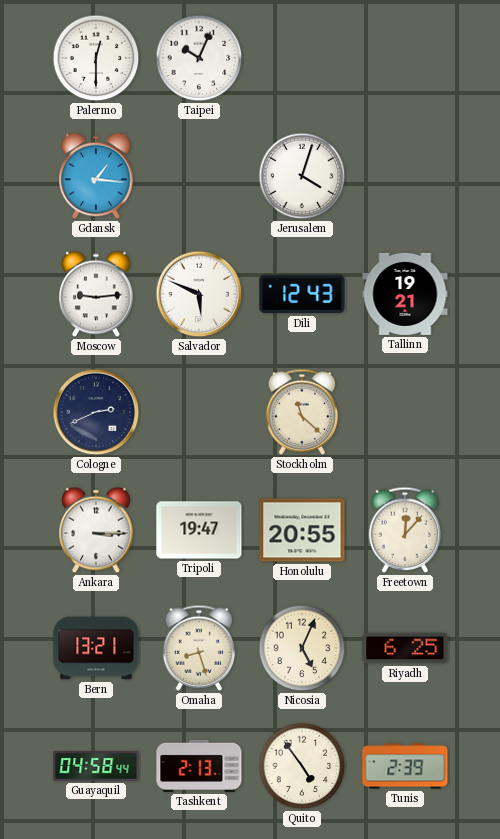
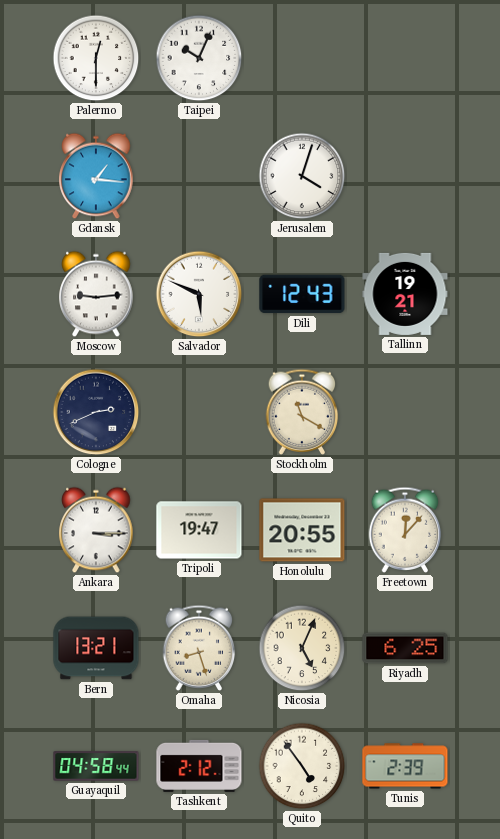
Stockholm: 11:22 -> 11:20 (302, 412)
Tashkent: 2:13 -> 2:12 (199, 766)
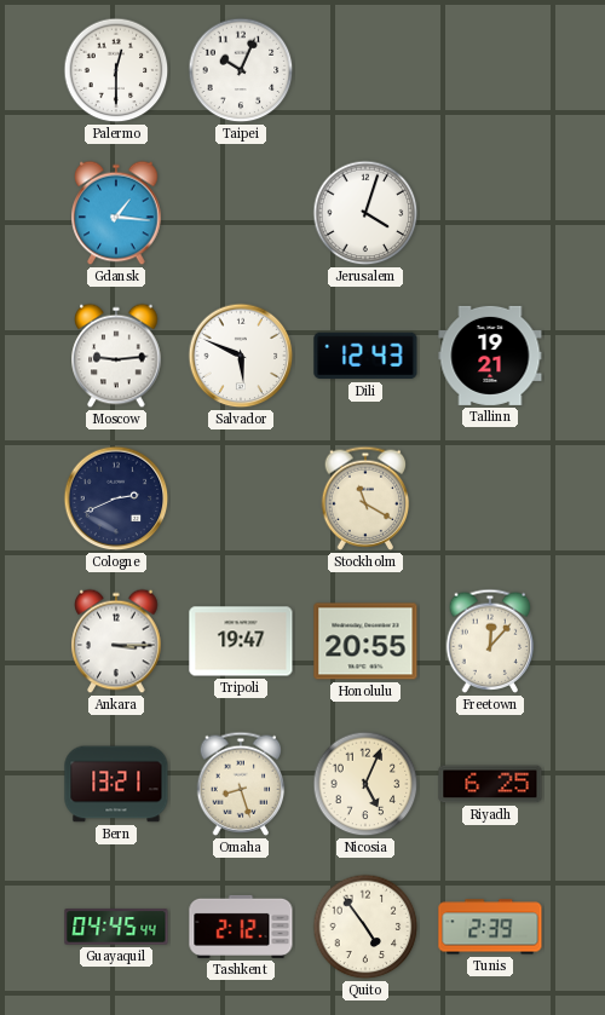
Guayaquil: 04:58 -> 04:45 (116, 927)
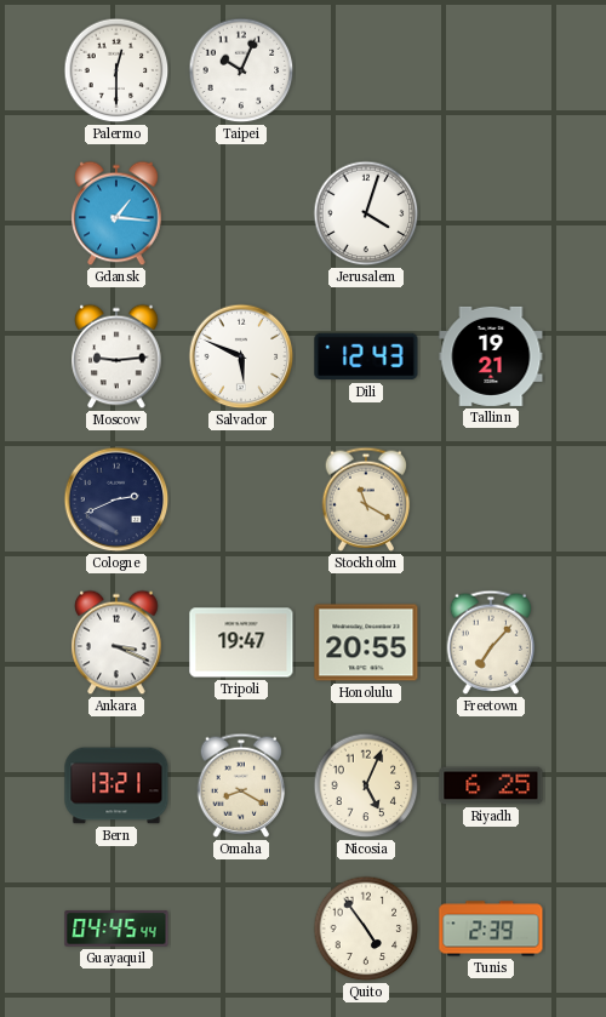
Ankara: 3:15 -> 3:19 (116, 642)
Freetown: 12:07 -> 7:07 (491, 642)
Omaha: 8:27 -> 8:20 (241, 785)
Tashkent: 2:12 -> none (241, 927)
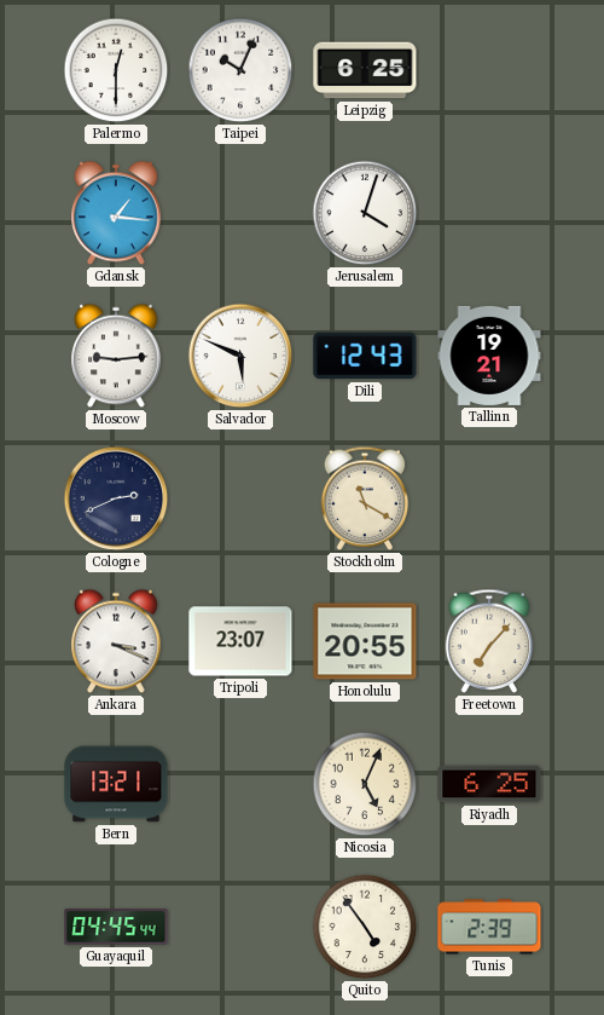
Leipzig: none -> 6:25 (365, 70)
Tripoli: 19:47 -> 23:07 (240, 641)
Omaha: 8:20 -> none (241, 785)
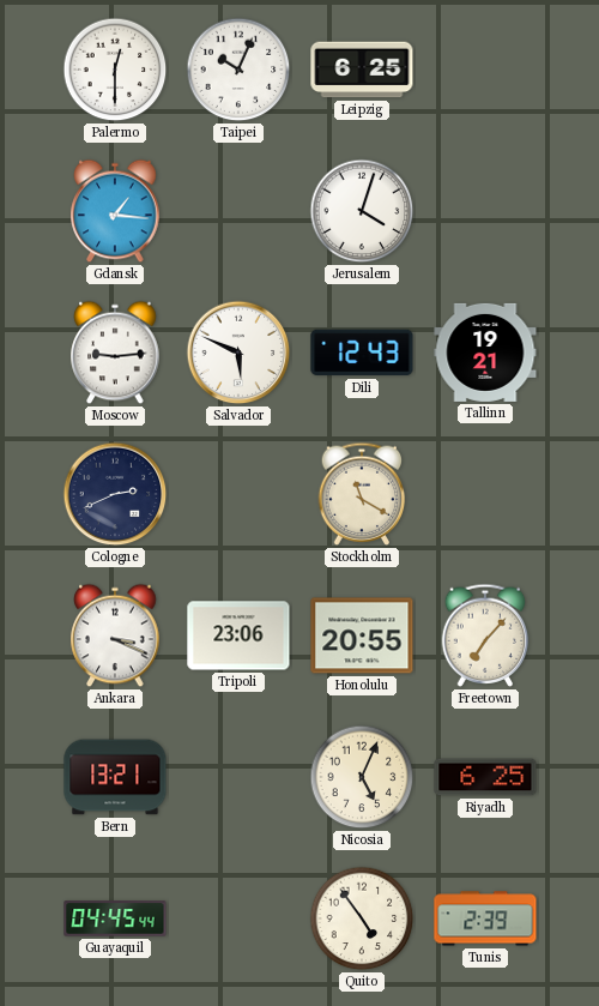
Tripoli: 23:07 -> 23:06 (238, 635)
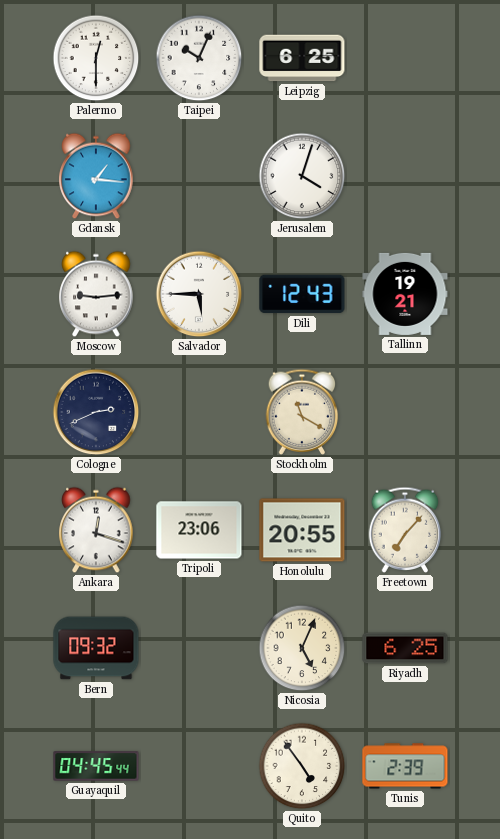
Salvador: 5:49 -> 5:45 (199, 294)
Ankara: 3:19 -> 12:18 (96, 530)
Bern: 13:21 -> 09:32 (96, 648)
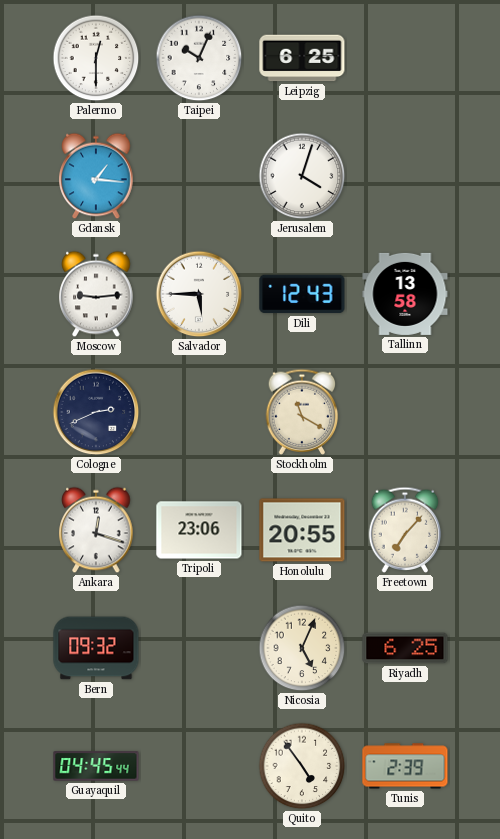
Tallinn: 19:21 -> 13:58 (405, 294)
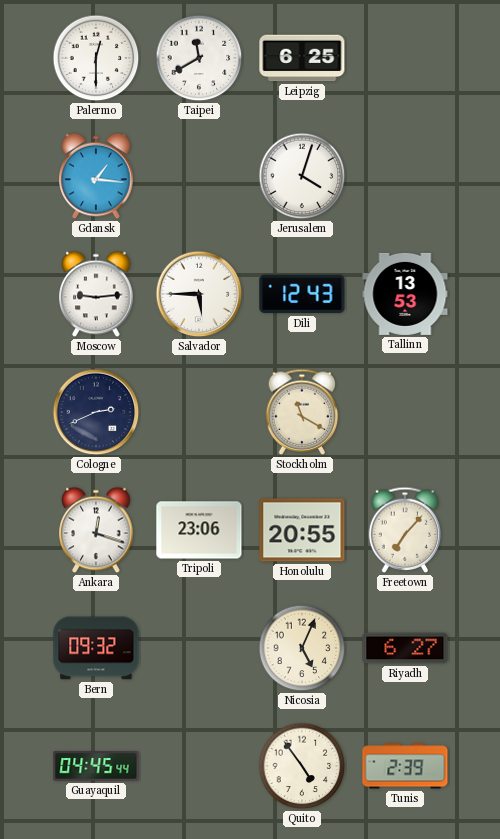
Taipei: 10:04 -> 11:40 (199, 58)
Tallinn: 13:58 -> 13:53 (405, 294)
Riyadh: 6:25 -> 6:27 (405, 648)
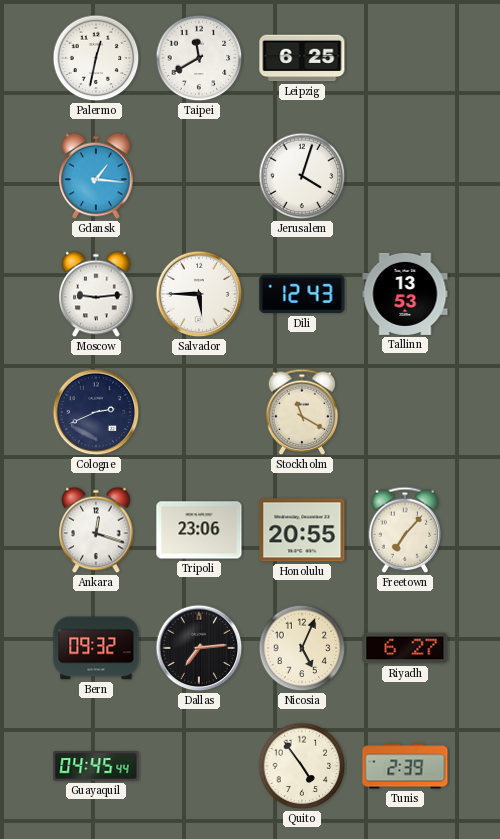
Palermo: 12:30 -> 12:32 (96, 58)
Dallas: none -> 7:14 (199, 648)
